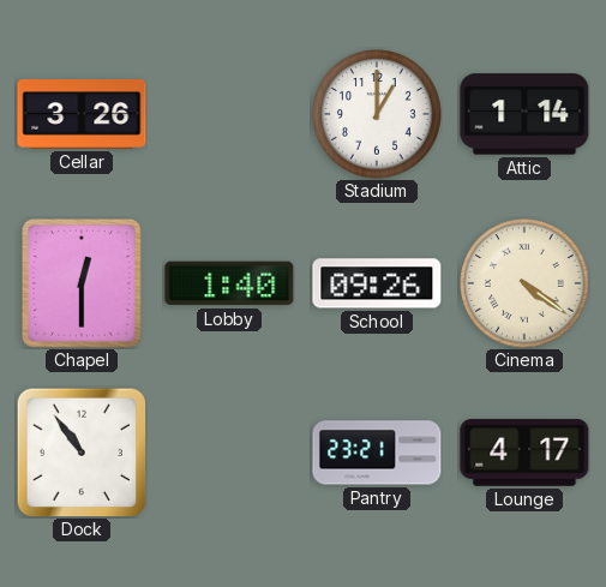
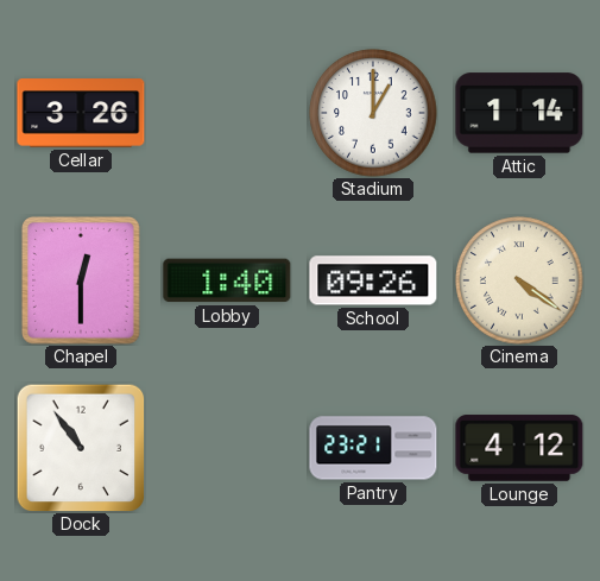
Lounge: 4:17 -> 4:12 (519, 448)
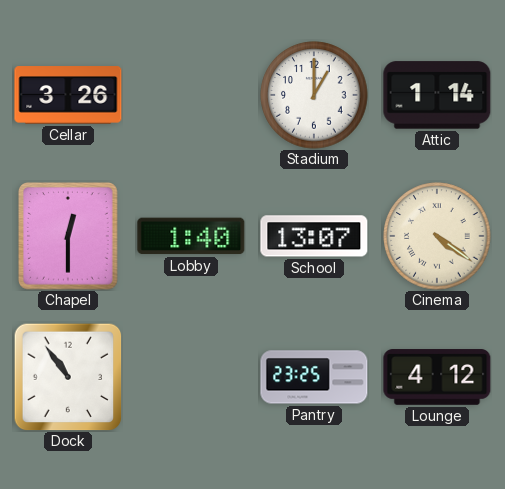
School: 09:26 -> 13:07 (314, 236)
Pantry: 23:21 -> 23:25 (314, 377)
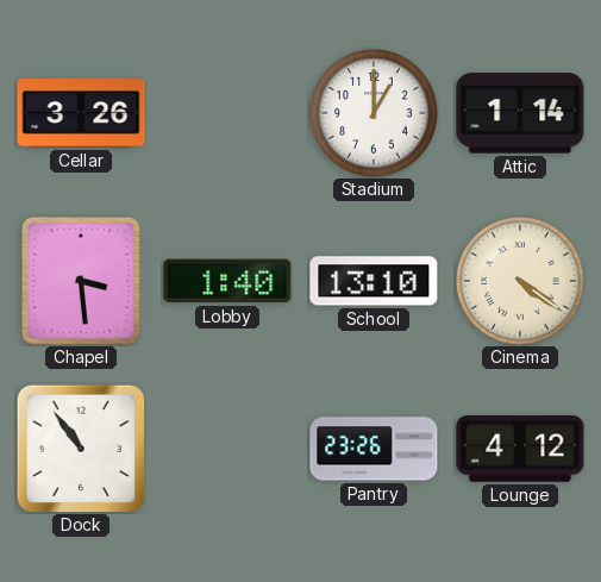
Chapel: 12:30 -> 3:29 (82, 282)
School: 13:07 -> 13:10 (374, 281)
Pantry: 23:25 -> 23:26 (374, 449)
